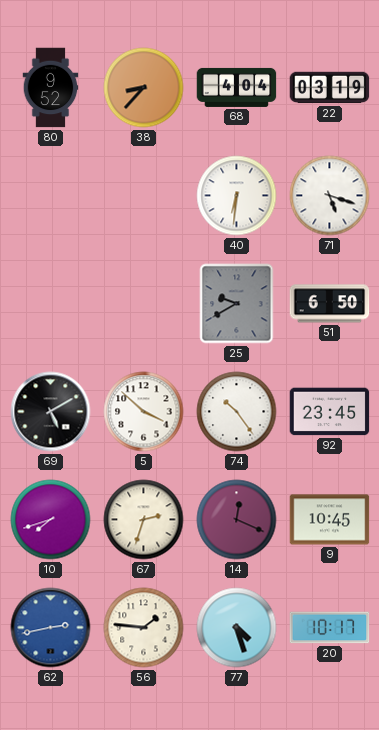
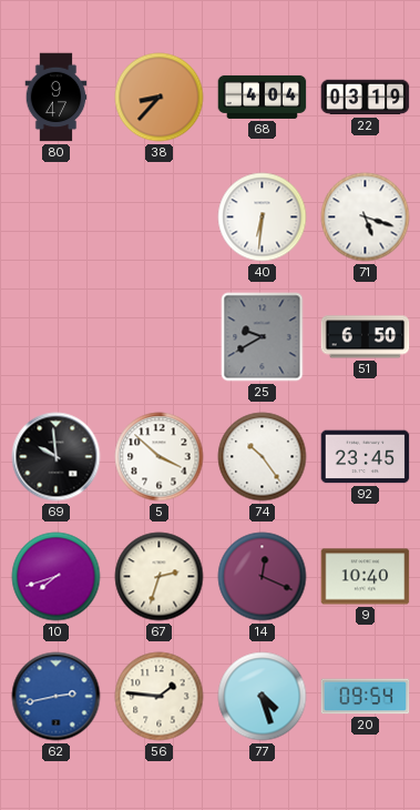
80: 9:52 -> 9:47 (57, 98)
69: 5:10 -> 9:59 (57, 457)
9: 10:45 -> 10:40 (366, 577)
20: 10:17 -> 09:54 (366, 697)
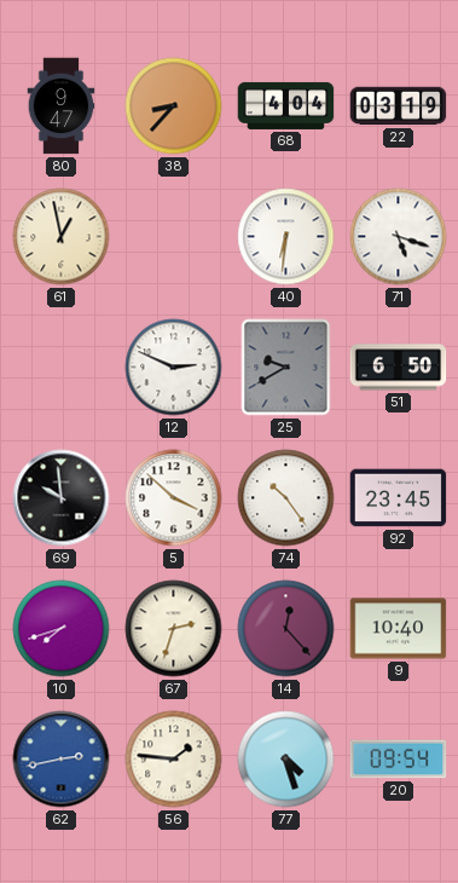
61: none -> 12:58 (62, 237)
12: none -> 2:49 (174, 368)
14: 12:19 -> 12:23 (286, 629)
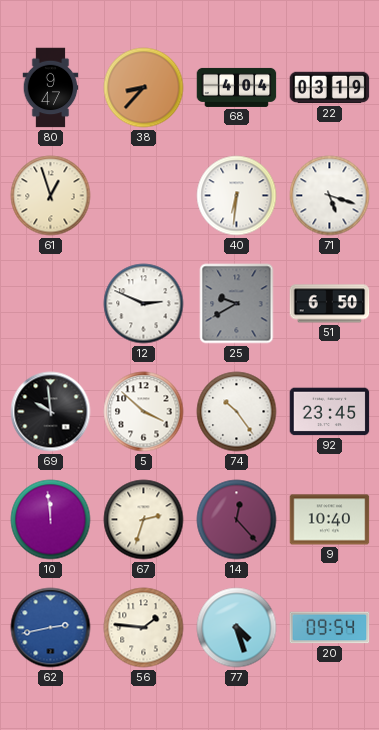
61: 12:58 -> 12:57 (51, 196)
10: 7:42 -> 11:59 (51, 520)
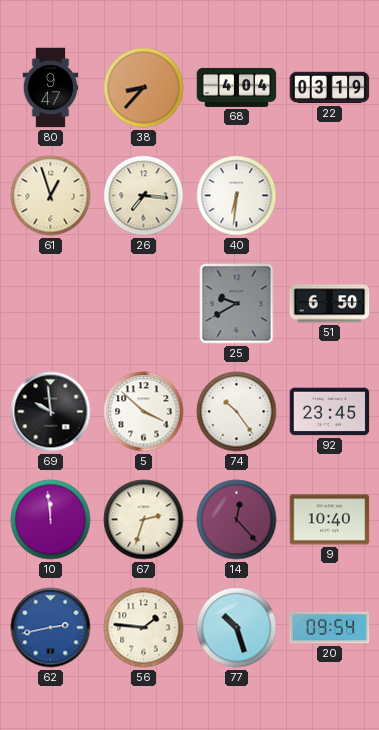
26: none -> 7:16 (144, 196)
71: 5:18 -> none (330, 196)
12: 2:49 -> none (144, 304)
77: 4:27 -> 10:27 (237, 628)
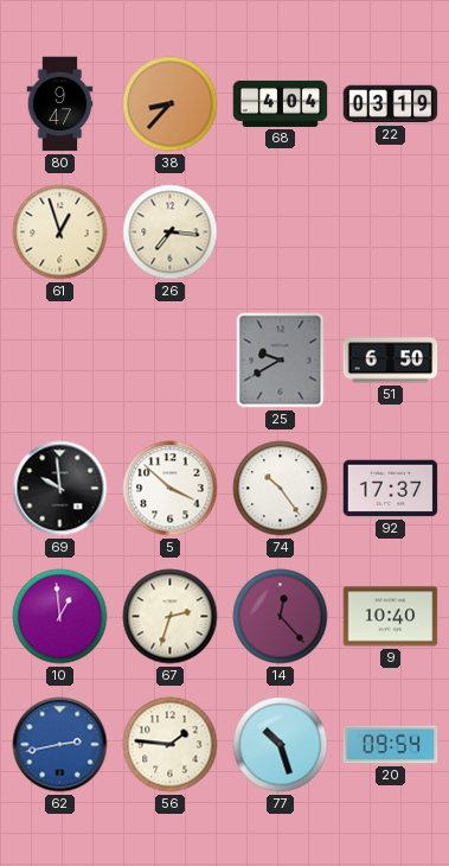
40: 6:31 -> none (237, 196)
92: 23:45 -> 17:37 (391, 489)
10: 11:59 -> 12:59 (60, 617)
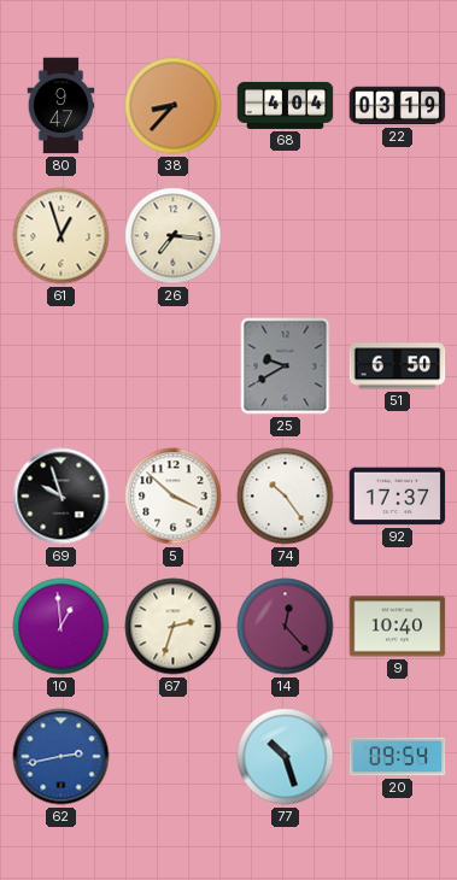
69: 9:59 -> 9:57 (61, 497)
56: 1:46 -> none (171, 745)
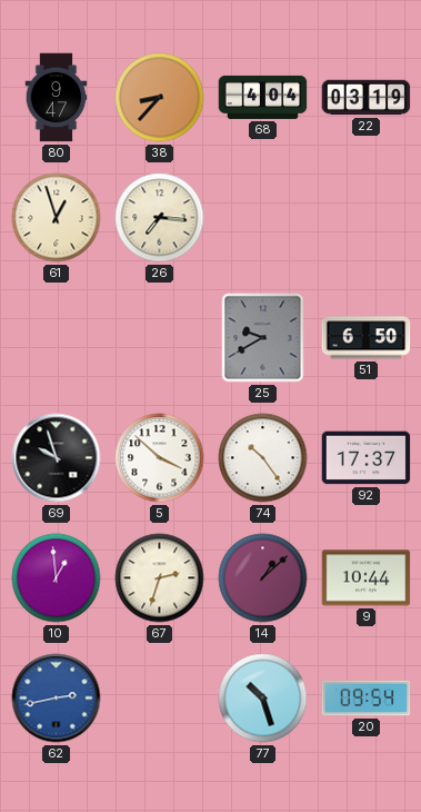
14: 12:23 -> 1:08 (263, 578)
9: 10:40 -> 10:44 (367, 578)
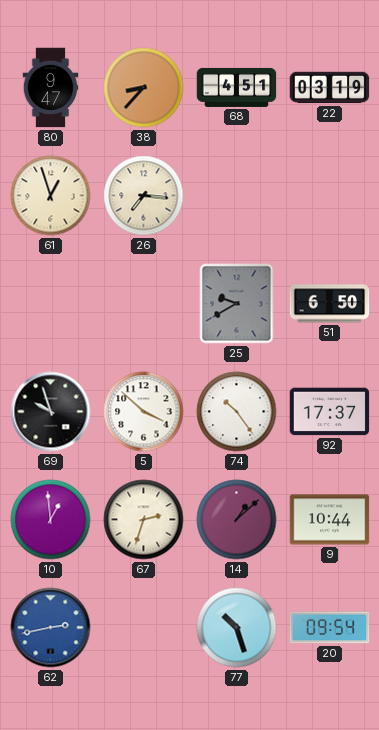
68: 4:04 -> 4:51 (237, 87)
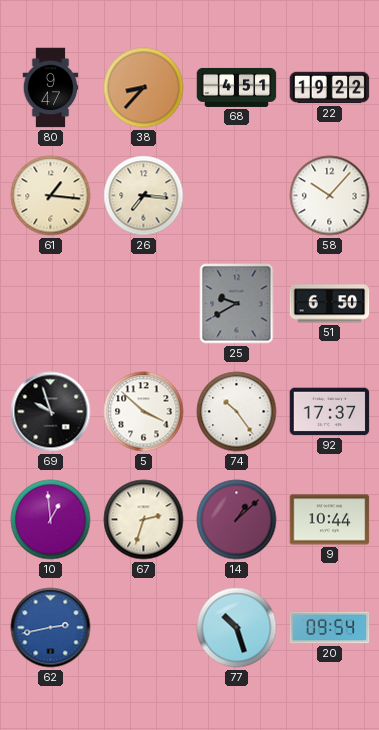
22: 03:19 -> 19:22 (330, 88)
61: 12:57 -> 1:16 (51, 196)
58: none -> 10:07 (330, 196)
